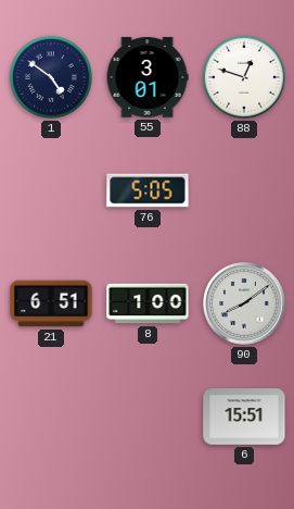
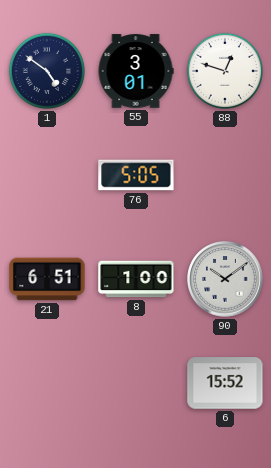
90: 8:09 -> 10:09 (225, 279)
6: 15:51 -> 15:52 (225, 383)
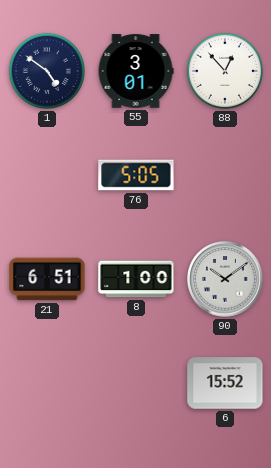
88: 12:48 -> 12:53 (225, 71)
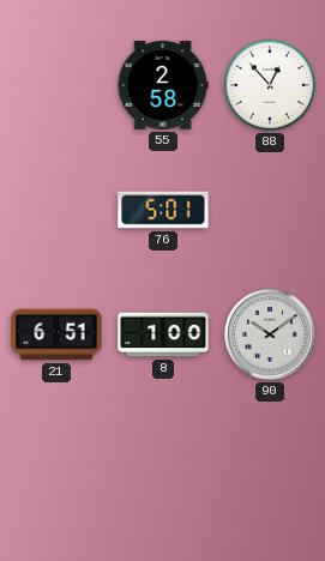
1: 4:51 -> none (47, 71)
55: 3:01 -> 2:58 (163, 85)
76: 5:05 -> 5:01 (163, 210)
6: 15:52 -> none (225, 383)
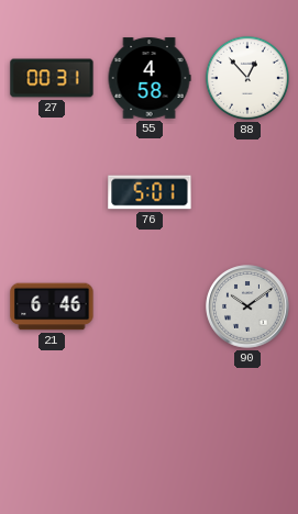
27: none -> 00:31 (52, 78)
55: 2:58 -> 4:58 (150, 78)
21: 6:51 -> 6:46 (52, 306)
8: 1:00 -> none (163, 334)
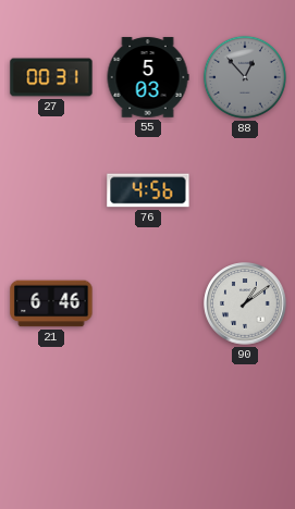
55: 4:58 -> 5:03 (148, 77)
88 dial: white -> grey (245, 77)
76: 5:01 -> 4:56 (148, 190)
90: 10:09 -> 1:09 (245, 303)
